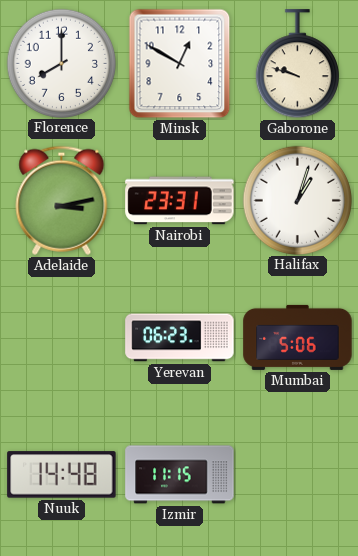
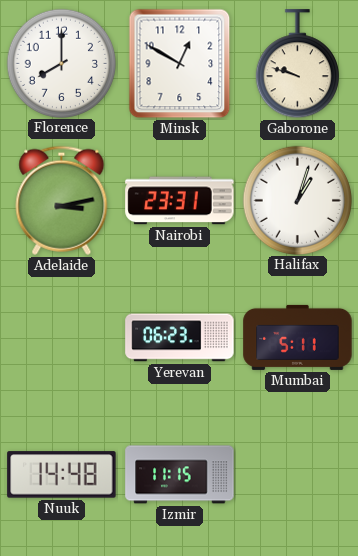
Mumbai: 5:06 -> 5:11 (298, 337)
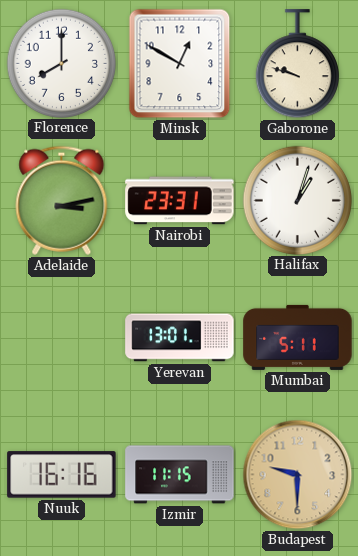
Yerevan: 06:23 -> 13:01 (180, 338)
Nuuk: 14:48 -> 16:16 (62, 475)
Budapest: none -> 9:30 (298, 475)
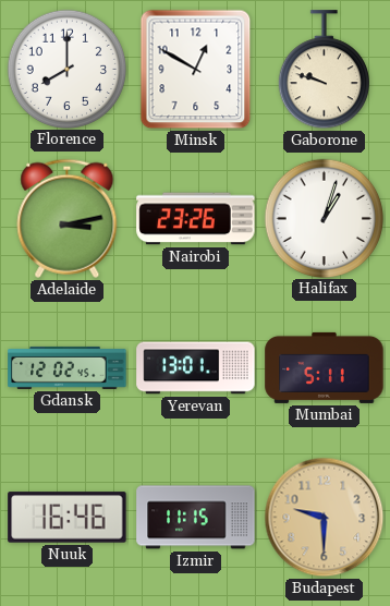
Nairobi: 23:31 -> 23:26 (196, 219)
Gdansk: none -> 12:02 (68, 367)
Nuuk: 16:16 -> 16:46 (68, 518)
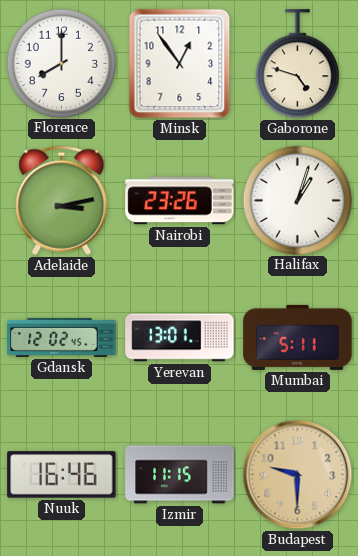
Minsk: 12:50 -> 12:54 (180, 64)
Gaborone: 9:48 -> 4:48 (297, 64)
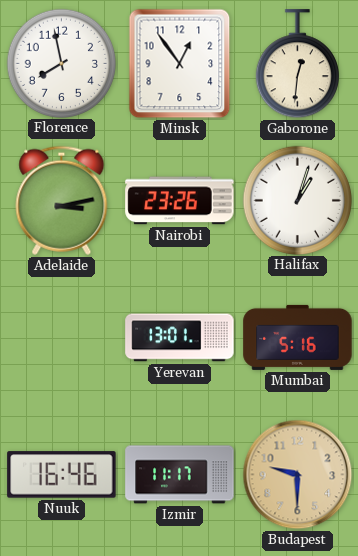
Florence: 8:00 -> 7:58 (61, 63)
Gaborone: 4:48 -> 12:31 (297, 64)
Gdansk: 12:02 -> none (62, 337)
Mumbai: 5:11 -> 5:16 (298, 337)
Izmir: 11:15 -> 11:17 (180, 475)
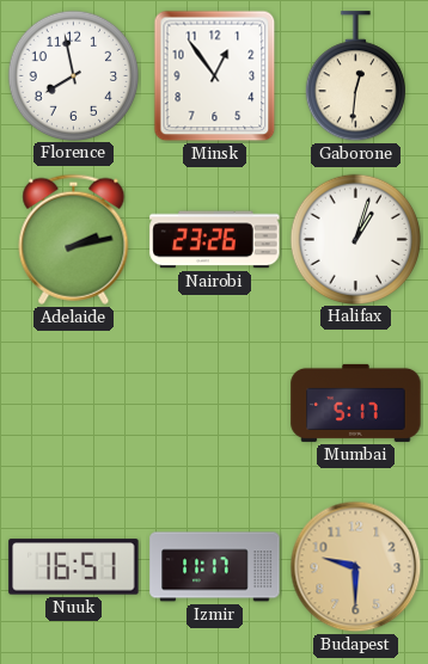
Adelaide: 3:13 -> 2:13 (74, 239)
Yerevan: 13:01 -> none (180, 338)
Mumbai: 5:16 -> 5:17 (356, 402)
Nuuk: 16:46 -> 16:51 (74, 567)
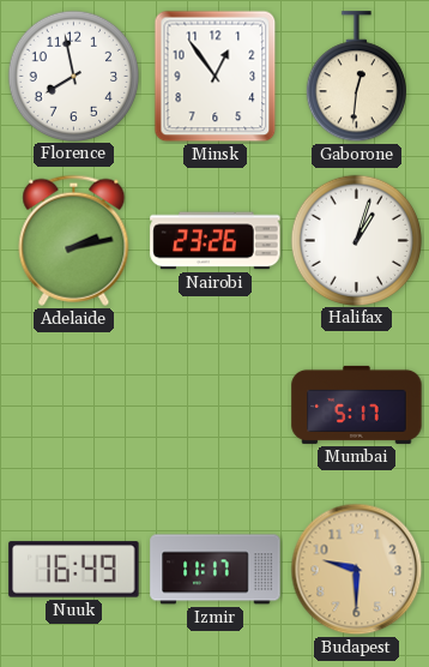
Nuuk: 16:51 -> 16:49 (74, 570)
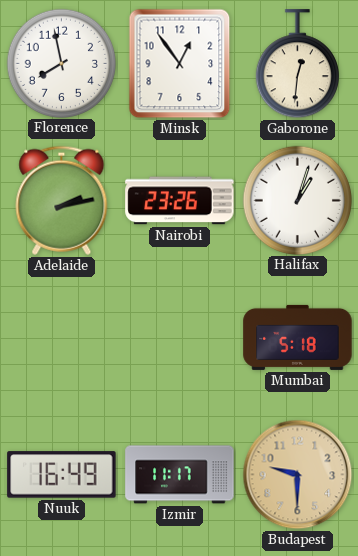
Mumbai: 5:17 -> 5:18 (298, 337)
